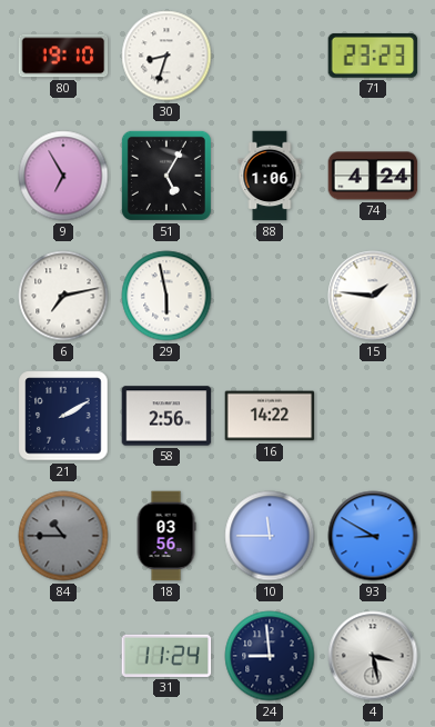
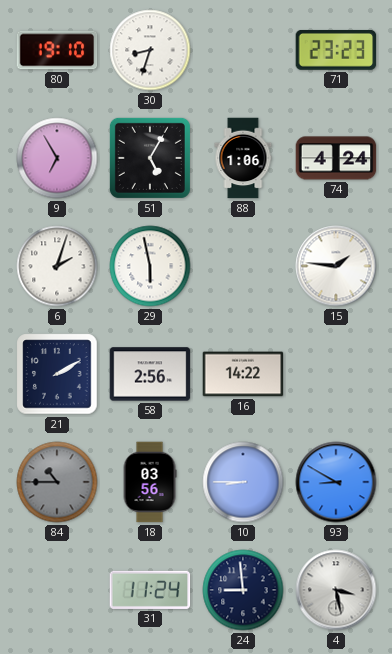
6: 7:13 -> 2:03 (57, 266)
10: 11:45 -> 8:45 (243, 482)
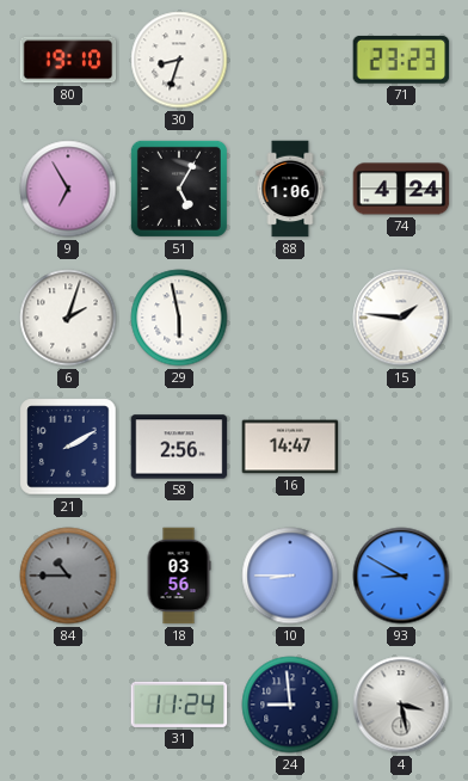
16: 14:22 -> 14:47 (290, 447)
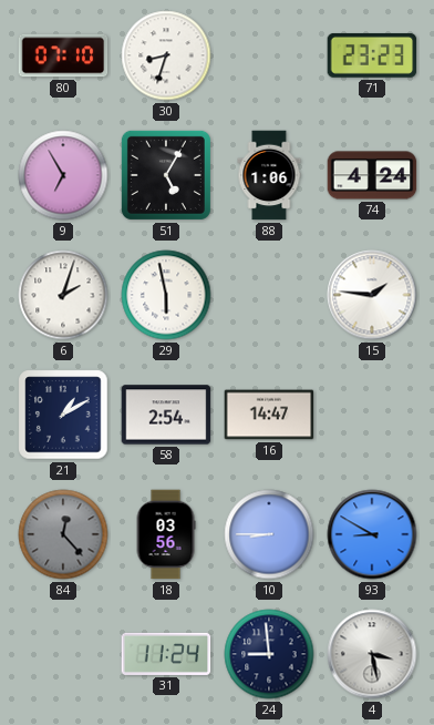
80: 19:10 -> 07:10 (63, 55)
21: 2:10 -> 1:10 (63, 415)
58: 2:56 -> 2:54 (166, 415)
84: 10:45 -> 12:23 (63, 534)
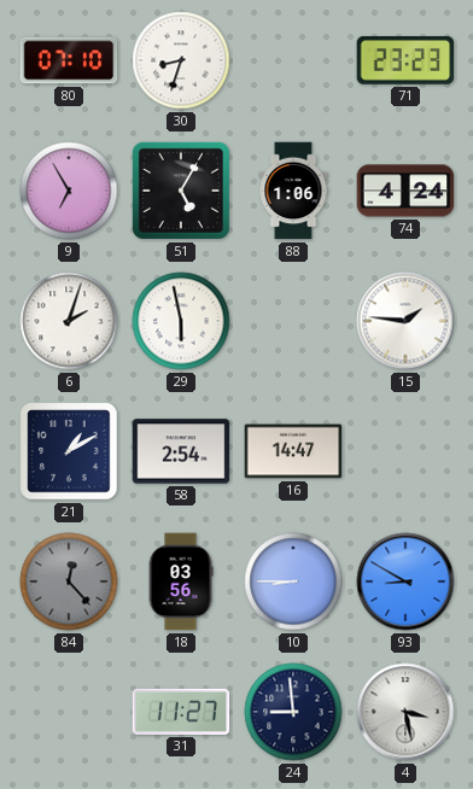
31: 11:24 -> 11:27 (181, 712)
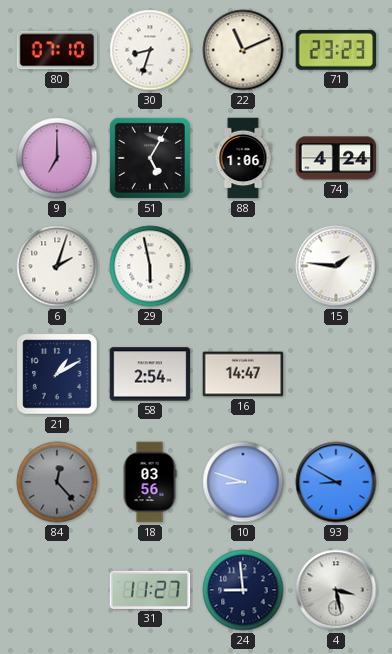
22: none -> 11:11 (243, 50)
9: 6:55 -> 7:00 (57, 158)
10: 8:45 -> 8:48 (243, 482)
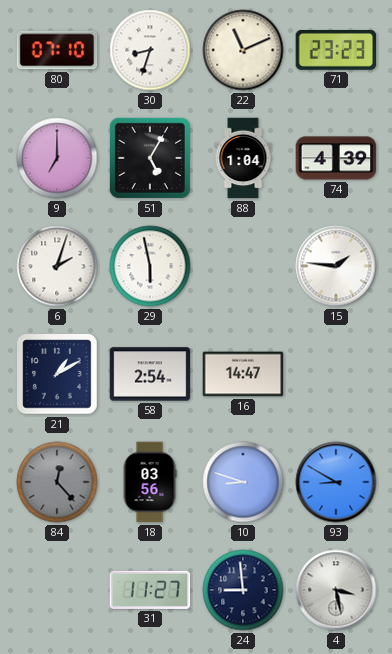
88: 1:06 -> 1:04 (243, 158)
74: 4:24 -> 4:39 (336, 158)
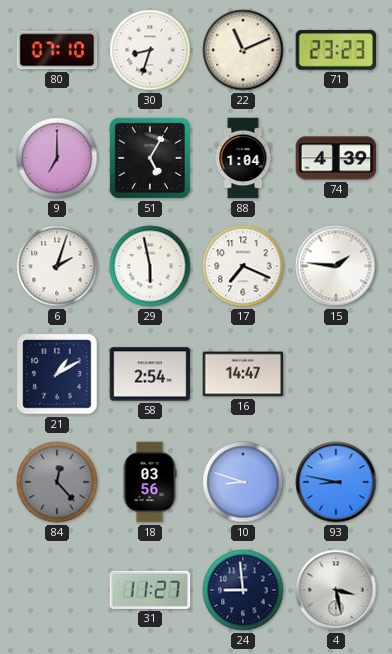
17: none -> 7:19 (243, 266)
93: 8:50 -> 8:47 (336, 482)
